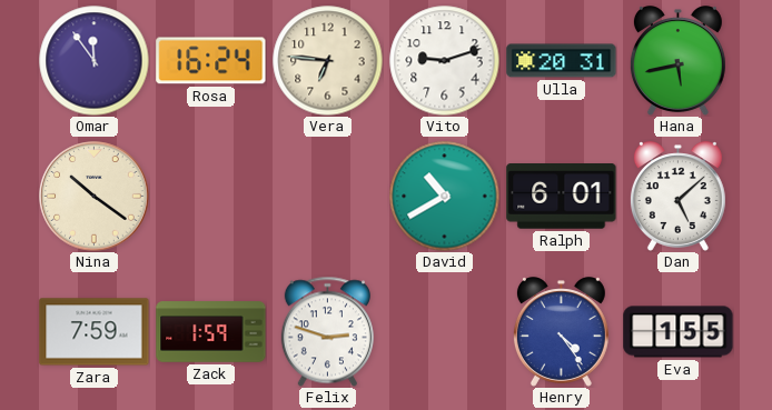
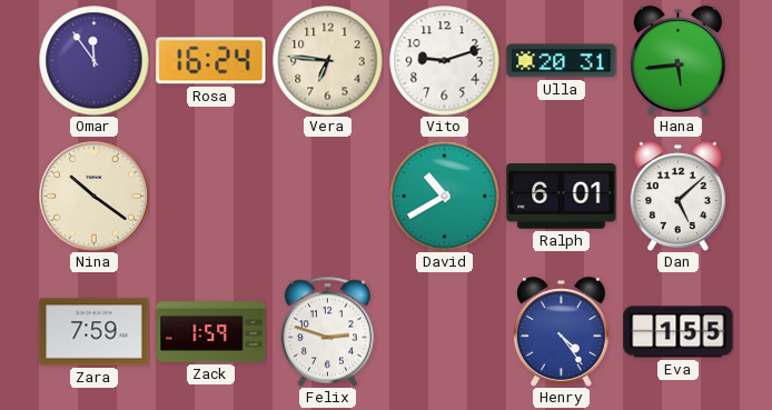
Hana: 5:43 -> 5:44 (677, 61)
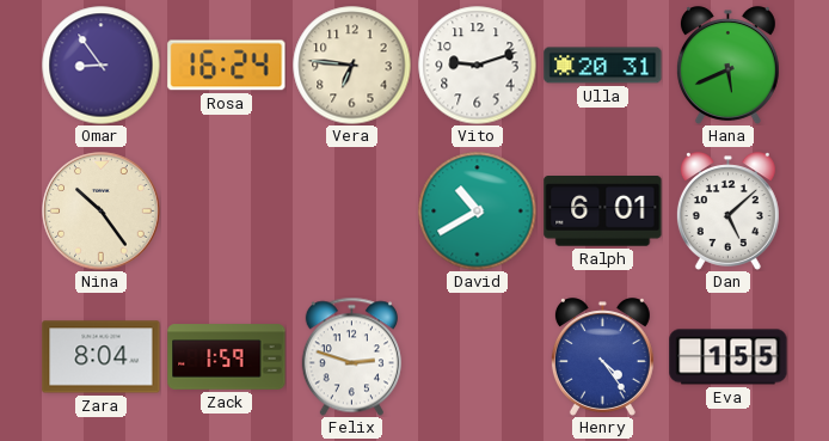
Omar: 11:54 -> 8:54 (102, 66)
Hana: 5:44 -> 5:41 (727, 66)
Nina: 10:21 -> 10:24 (102, 212)
Zara: 7:59 -> 8:04 (102, 357)
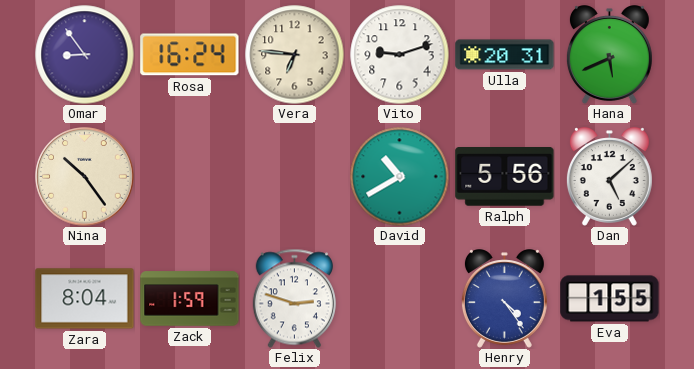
Ralph: 6:01 -> 5:56 (505, 177)
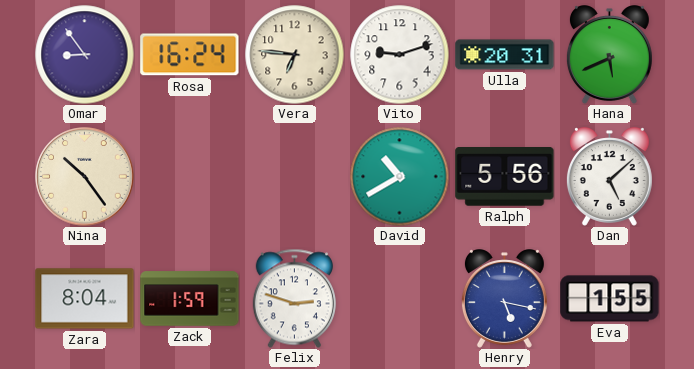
Henry: 4:24 -> 5:17 (504, 299)
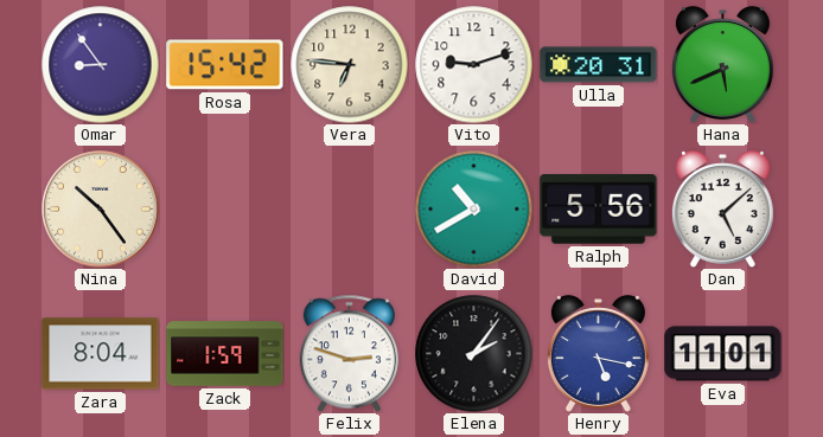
Rosa: 16:24 -> 15:42 (225, 65)
Elena: none -> 2:06 (474, 354)
Eva: 1:55 -> 11:01 (723, 354)
